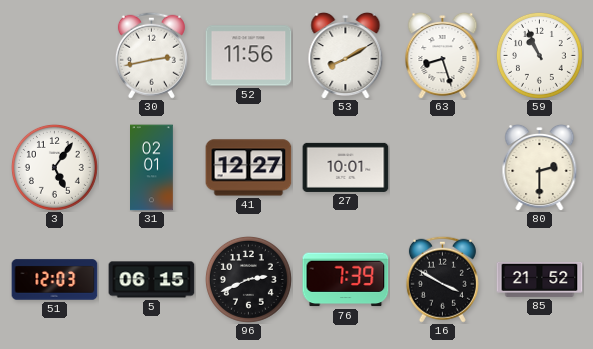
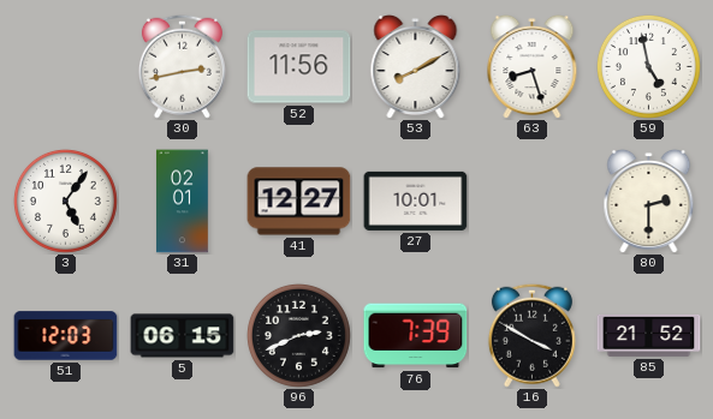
59: 10:56 -> 4:58 (648, 66)
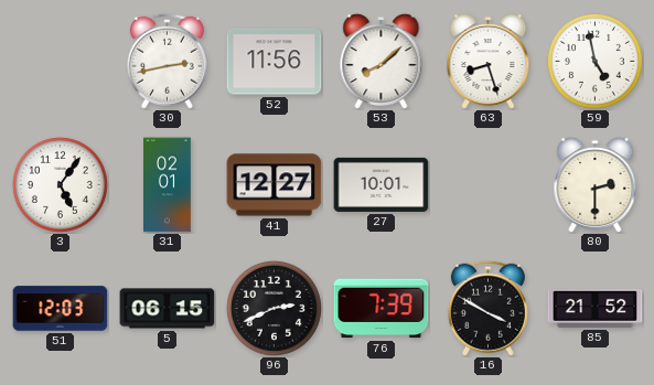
53: 8:10 -> 8:08 (382, 61)
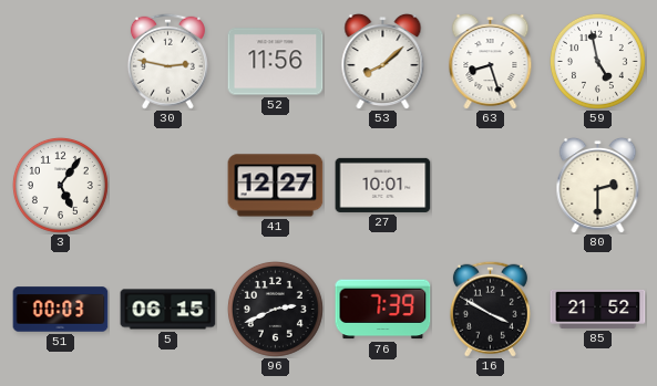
30: 2:43 -> 2:47 (167, 61)
31: 02:01 -> none (168, 185)
51: 12:03 -> 00:03 (61, 310)
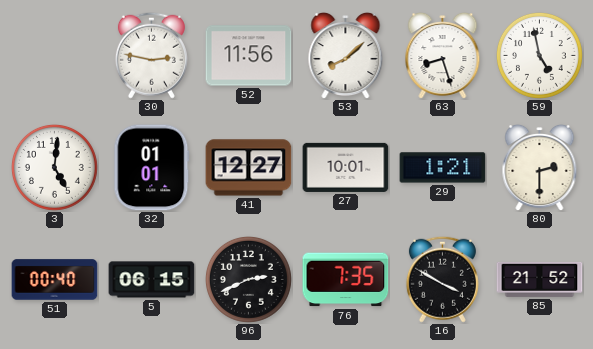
3: 5:06 -> 5:01 (54, 167)
32: none -> 01:01 (152, 168)
29: none -> 1:21 (443, 168)
51: 00:03 -> 00:40 (55, 280)
76: 7:39 -> 7:35 (346, 280)
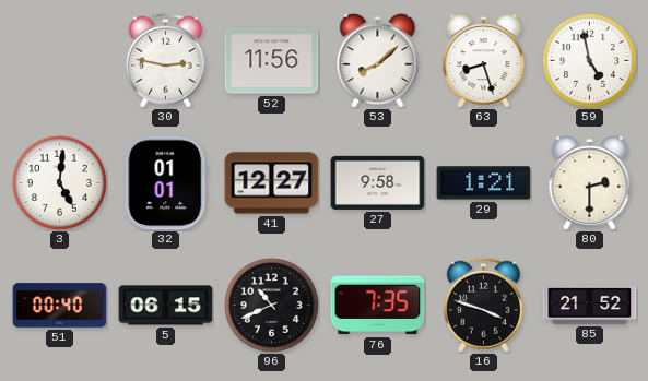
27: 10:01 -> 9:58 (378, 182)
96: 2:41 -> 10:41 (271, 305)
16: 3:50 -> 3:48 (483, 305)
